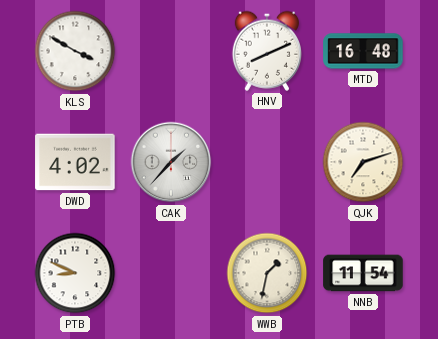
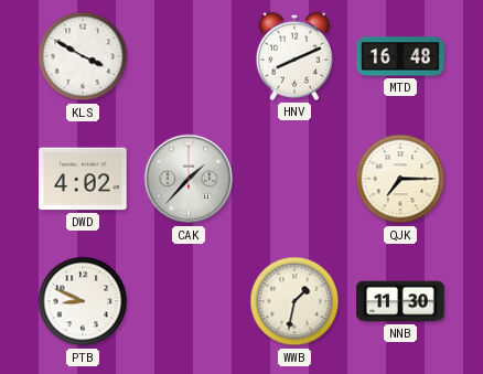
QJK: 7:12 -> 7:15 (400, 179)
NNB: 11:54 -> 11:30 (400, 301)
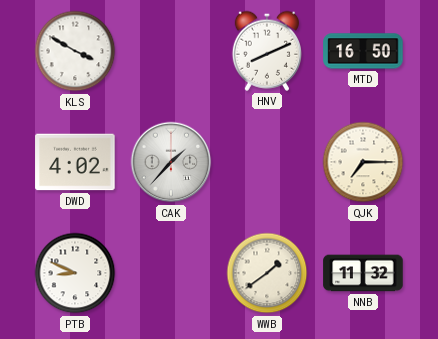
MTD: 16:48 -> 16:50 (363, 51)
WWB: 1:32 -> 1:39 (267, 273)
NNB: 11:30 -> 11:32 (363, 273)
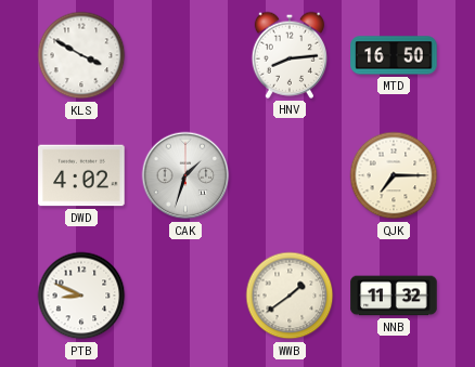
HNV: 8:11 -> 8:14 (288, 55)
CAK: 1:37 -> 1:33 (185, 175)
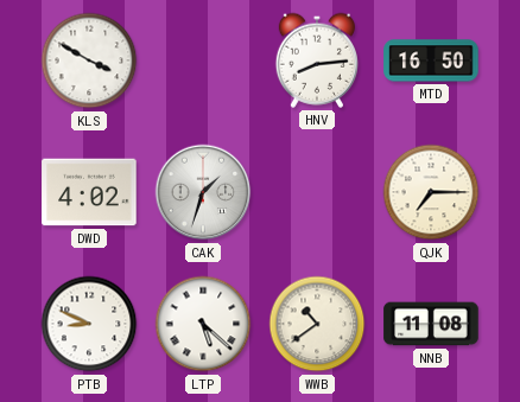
LTP: none -> 5:22 (203, 324)
WWB: 1:39 -> 10:39 (317, 324)
NNB: 11:32 -> 11:08 (431, 324)
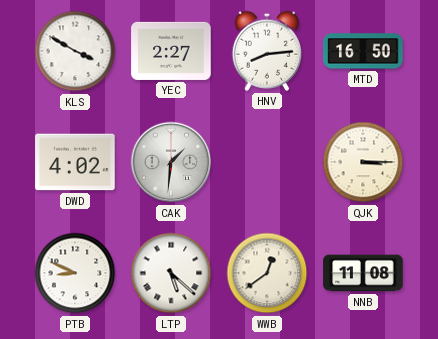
YEC: none -> 2:27 (171, 51)
CAK: 1:33 -> 1:31 (171, 162)
QJK: 7:15 -> 3:15 (363, 162)
WWB: 10:39 -> 12:39 (267, 273)
